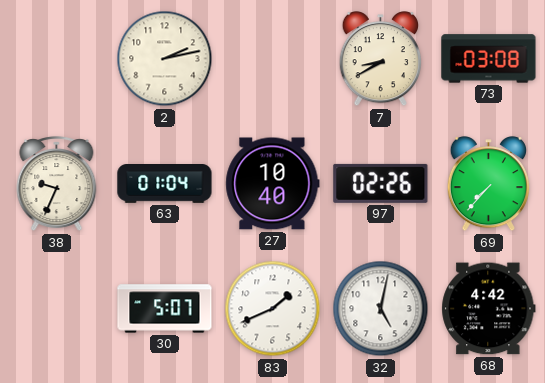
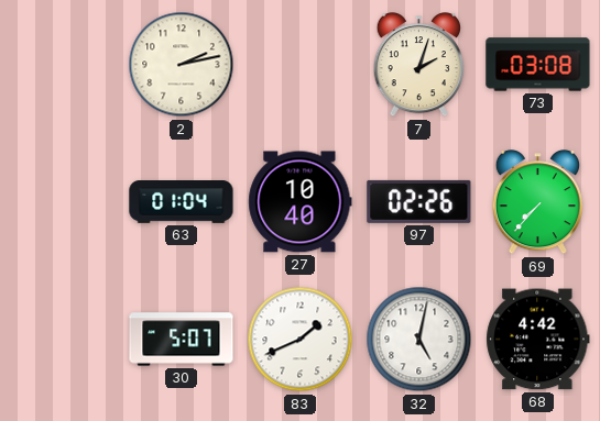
7: 8:40 -> 2:03 (418, 65)
38: 9:34 -> none (57, 184)
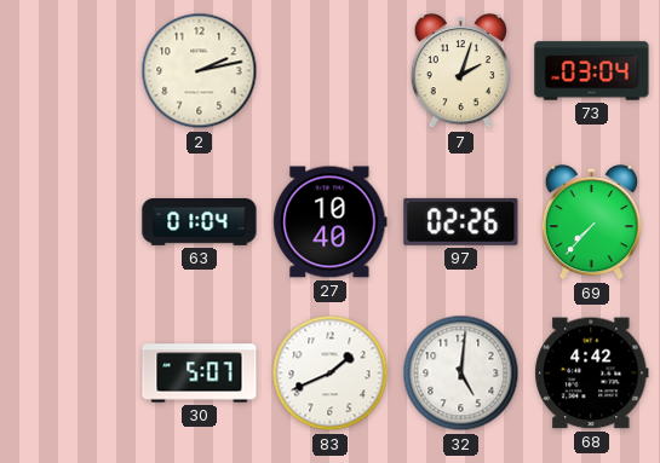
73: 03:08 -> 03:04 (592, 71)
32: 5:02 -> 5:01 (461, 374)
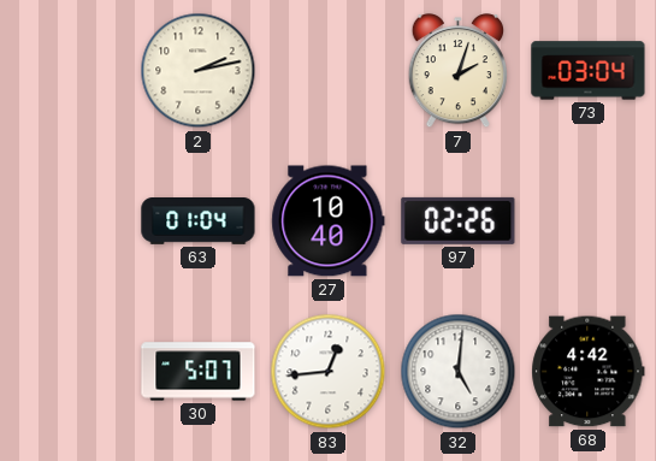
69: 7:37 -> none (591, 222)
83: 1:41 -> 12:44 (329, 372)
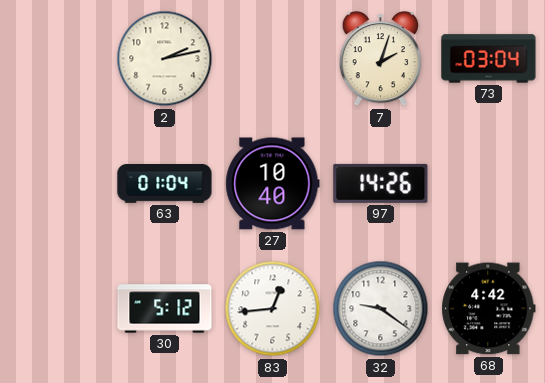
97: 02:26 -> 14:26 (381, 183)
30: 5:07 -> 5:12 (165, 309)
32: 5:01 -> 9:21 (381, 309)
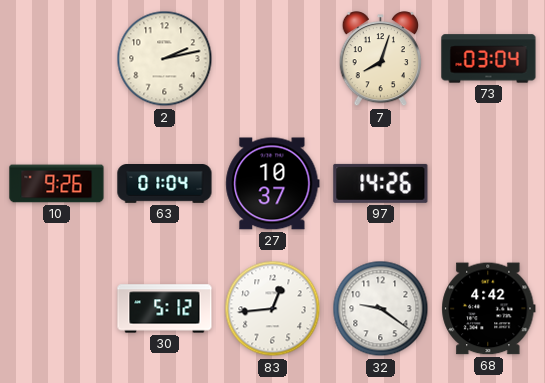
7: 2:03 -> 8:03 (380, 59)
10: none -> 9:26 (57, 184)
27: 10:40 -> 10:37 (273, 184)
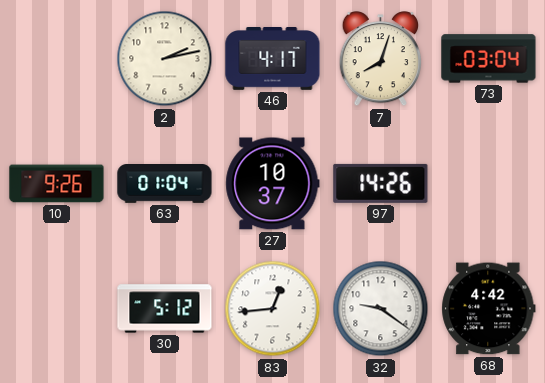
46: none -> 4:17 (273, 59)
